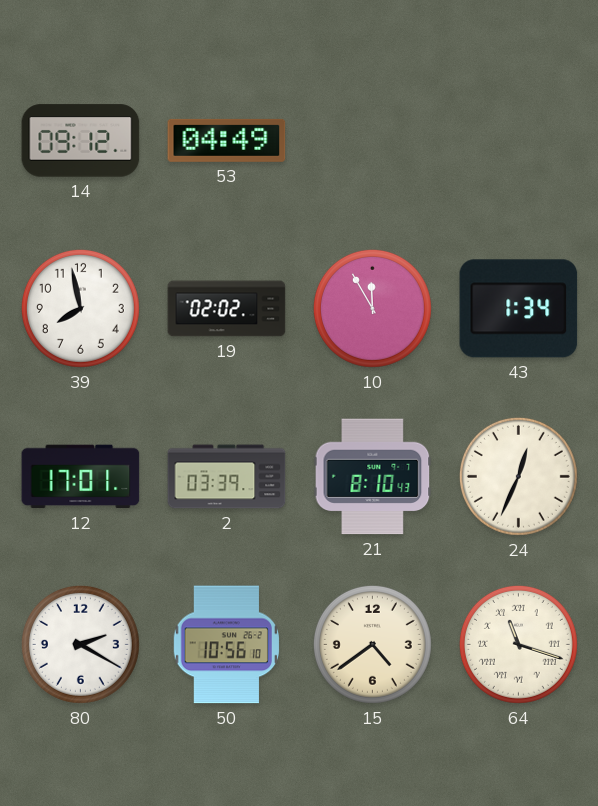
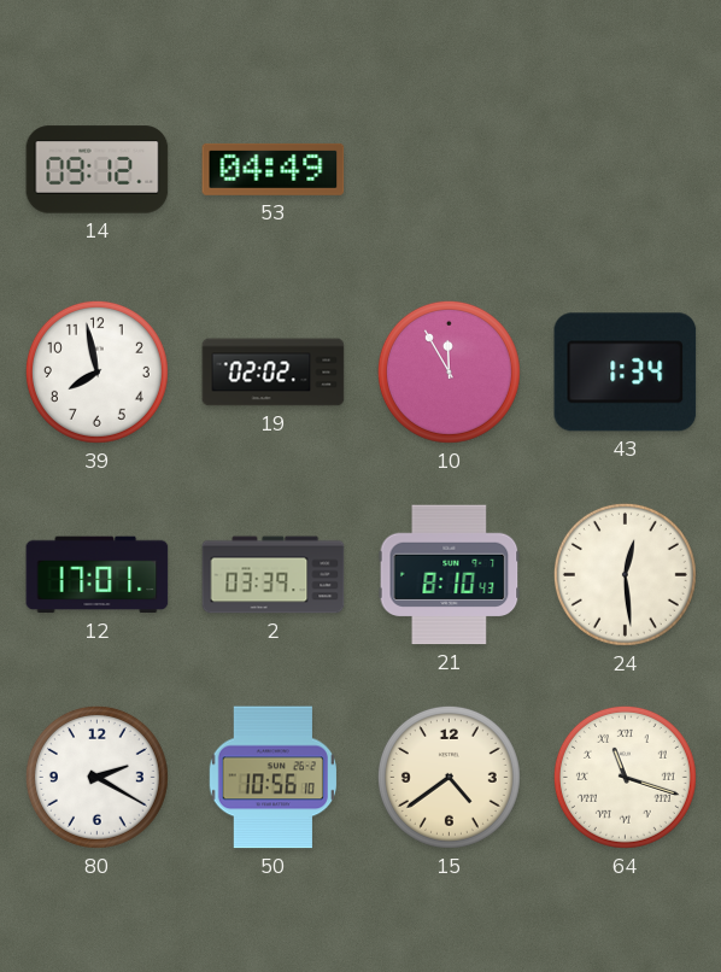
24: 12:34 -> 12:29 (625, 574)
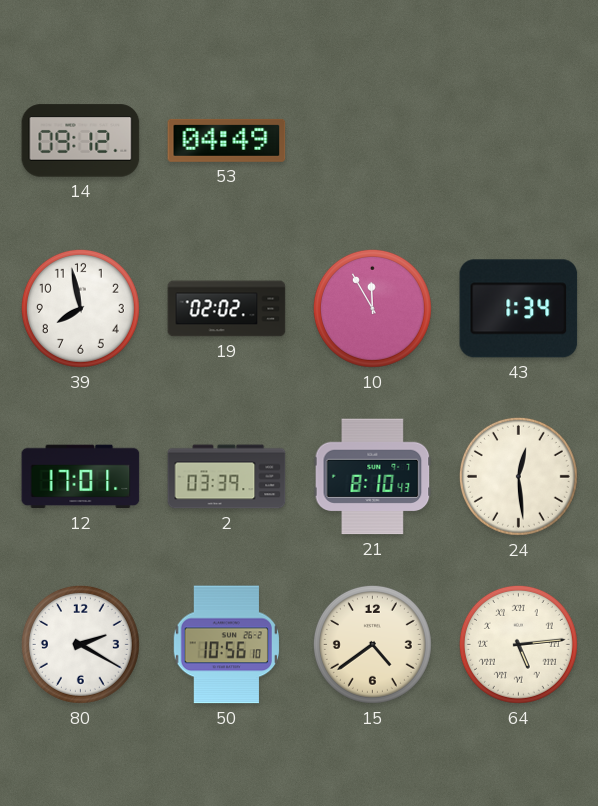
64: 11:18 -> 5:14 (518, 644)
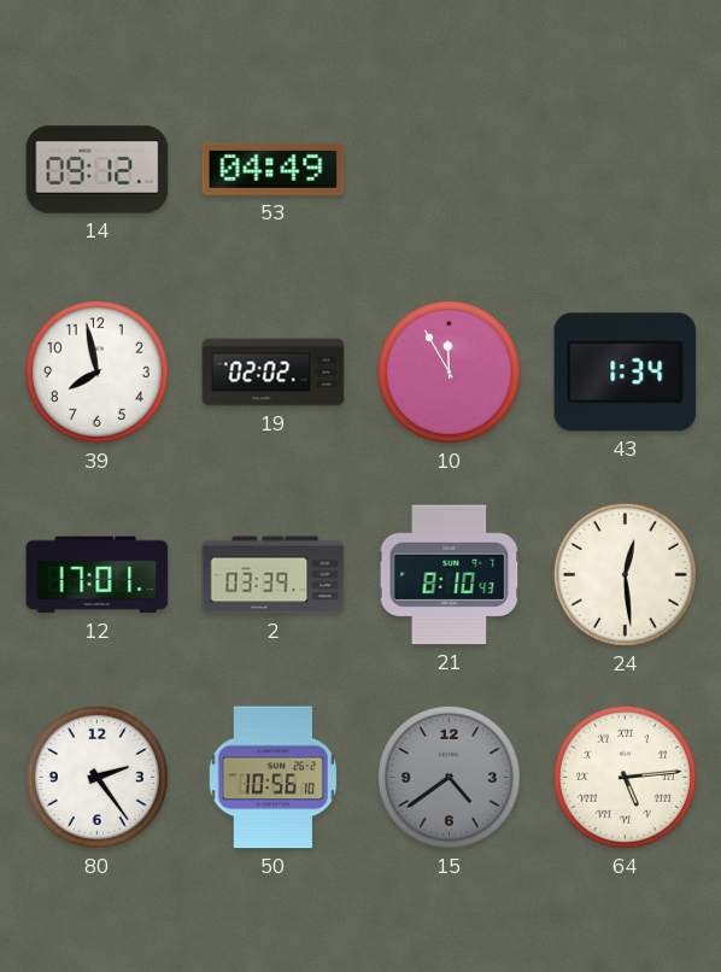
80: 2:20 -> 2:24 (96, 777)
15 dial: cream -> grey (449, 777)
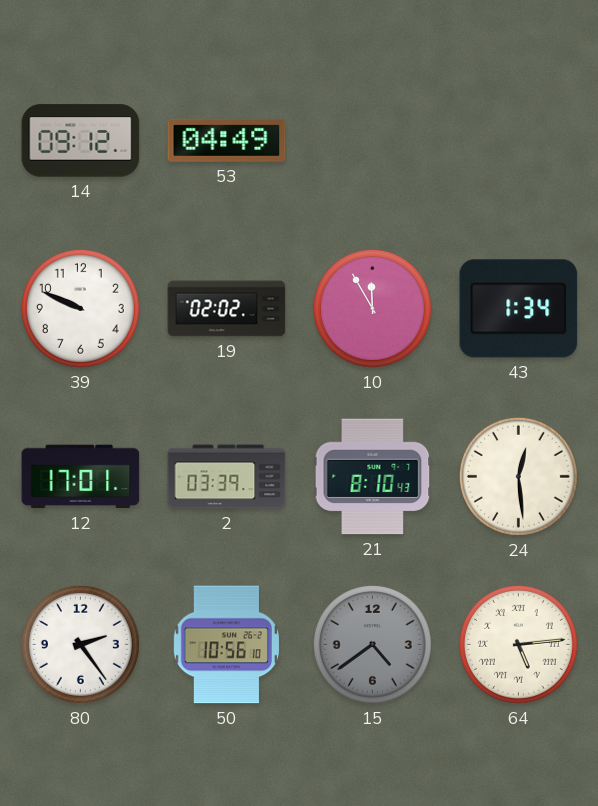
39: 7:58 -> 9:49 (80, 308)
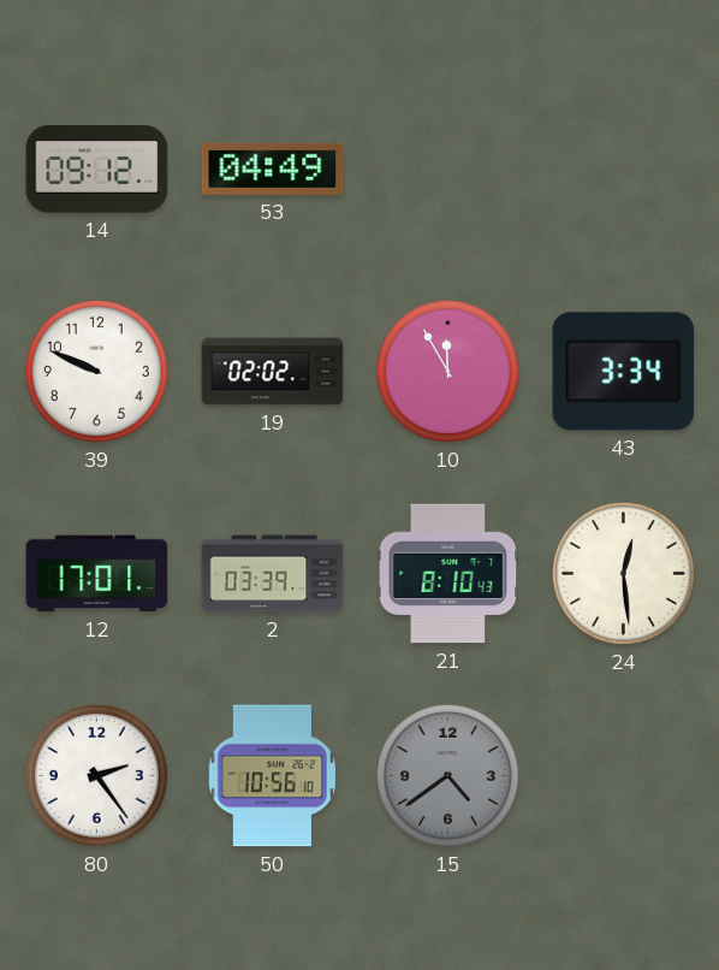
43: 1:34 -> 3:34 (624, 372)
64: 5:14 -> none (518, 644)
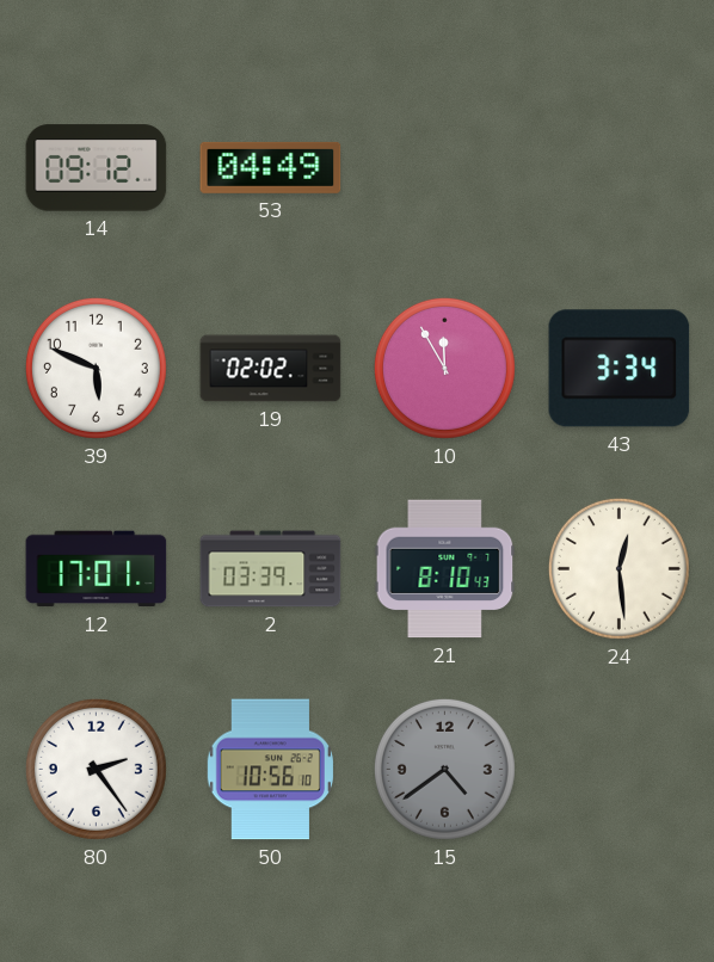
39: 9:49 -> 5:49 (96, 368)
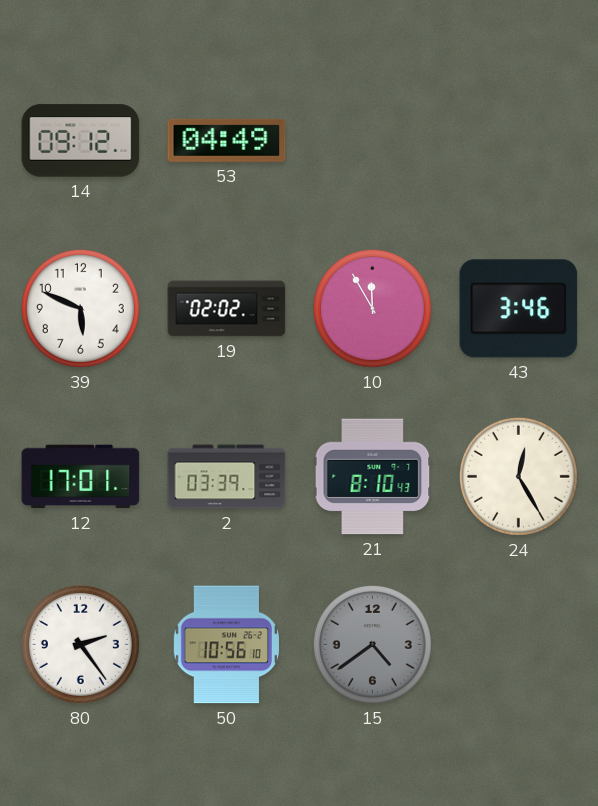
43: 3:34 -> 3:46 (519, 309)
24: 12:29 -> 12:25 (518, 476)
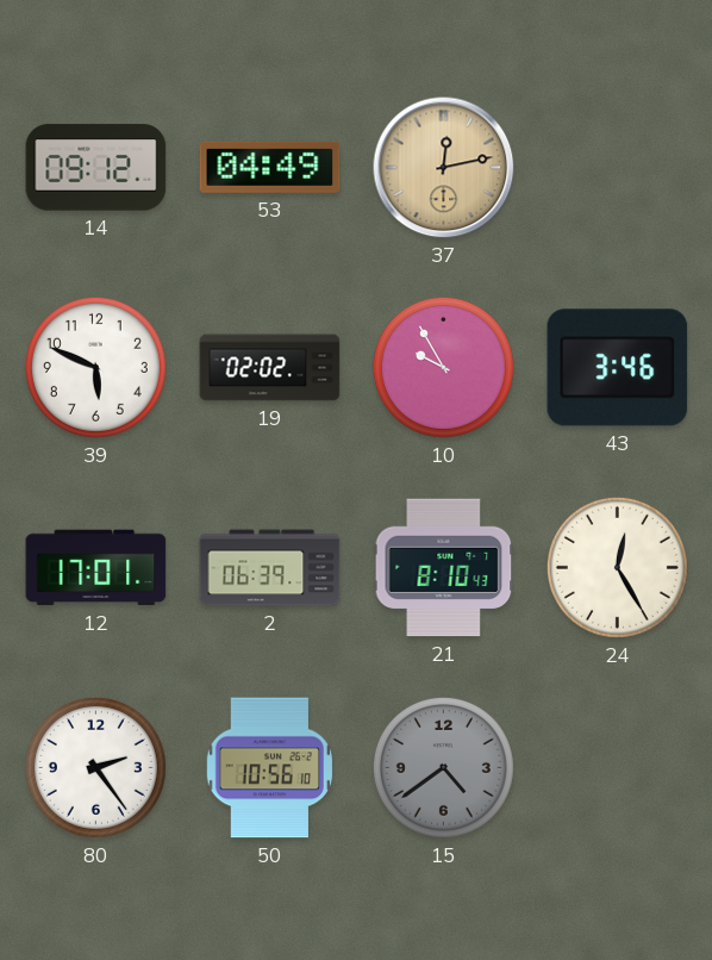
37: none -> 12:13 (444, 168)
10: 11:55 -> 9:55 (443, 367)
2: 03:39 -> 06:39 (270, 568)
